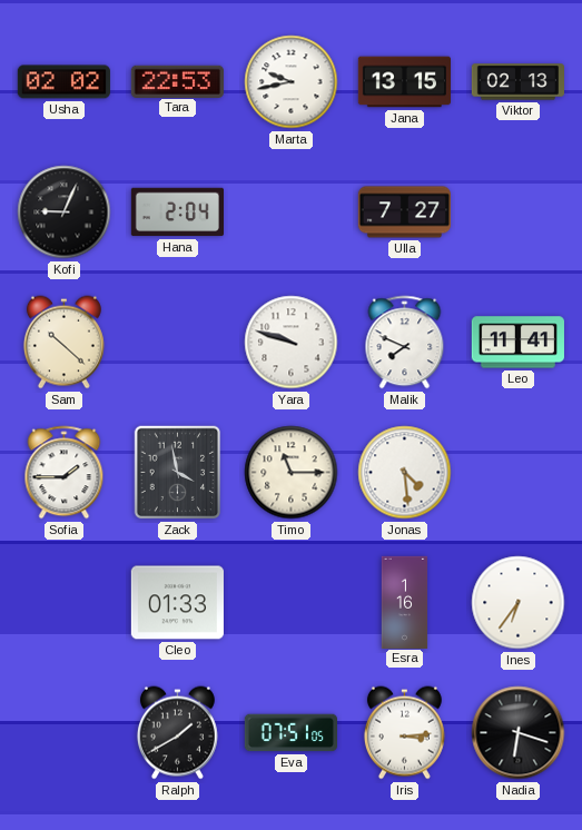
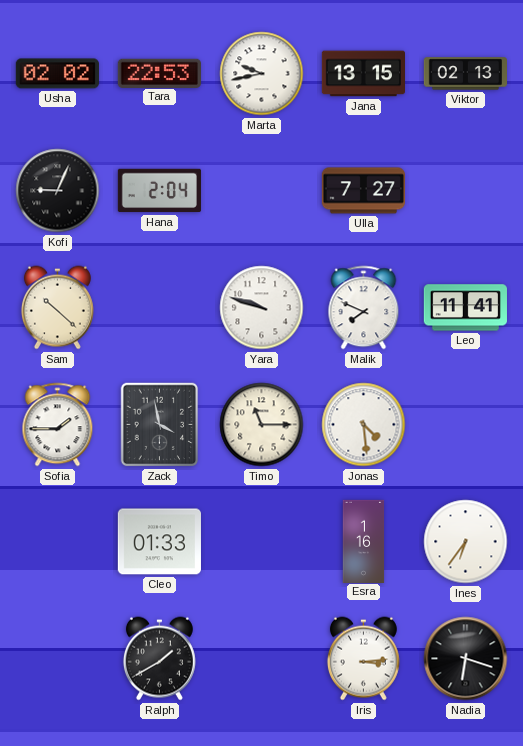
Eva: 07:51 -> none (290, 733)
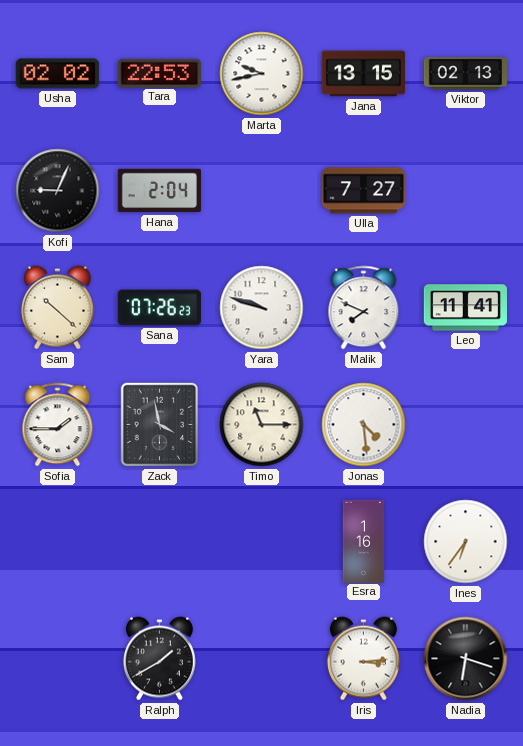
Sana: none -> 07:26 (159, 308)
Cleo: 01:33 -> none (159, 542)
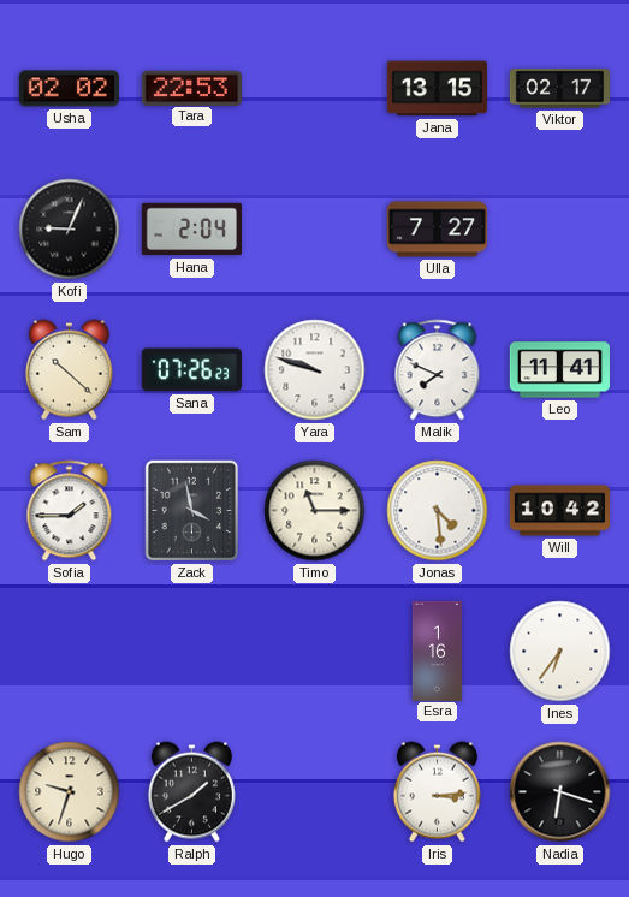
Marta: 9:43 -> none (262, 74)
Viktor: 02:13 -> 02:17 (559, 89)
Will: none -> 10:42 (559, 511)
Hugo: none -> 9:33 (70, 792)
